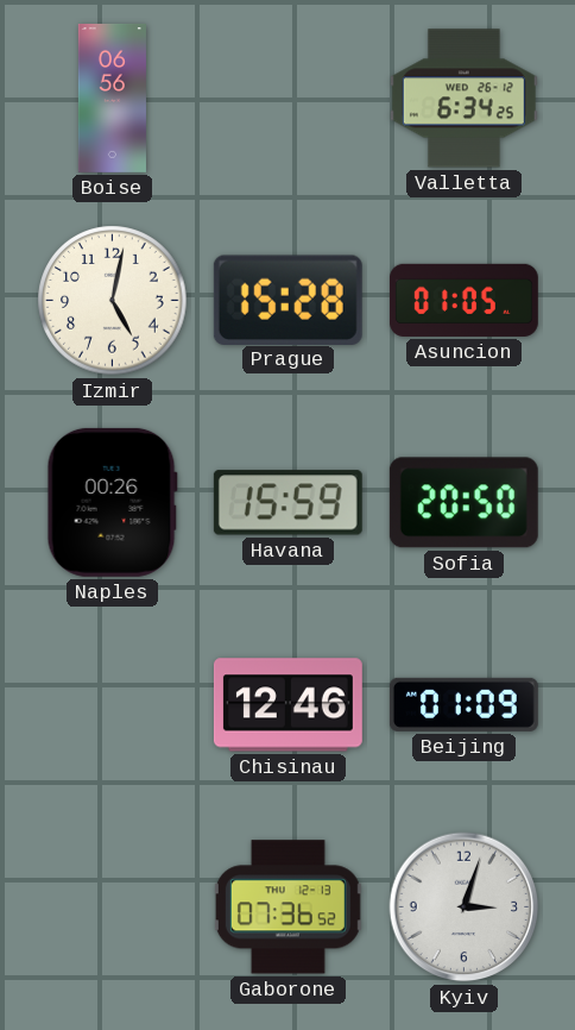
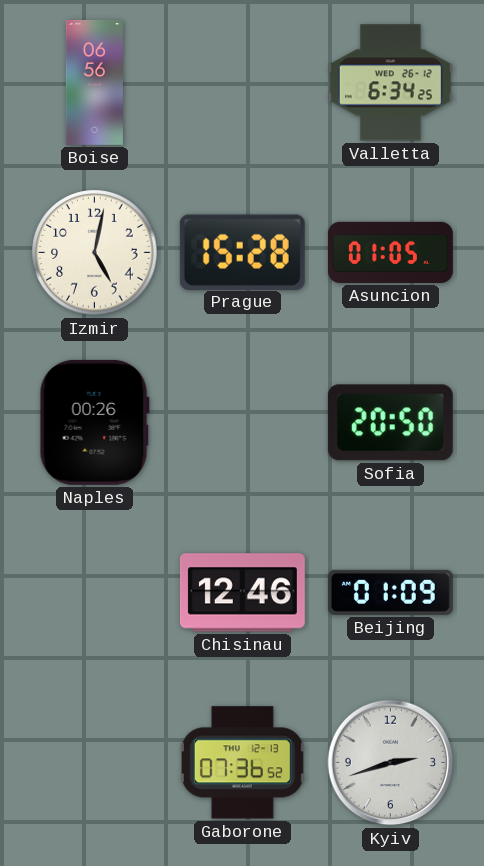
Havana: 15:59 -> none (287, 503)
Kyiv: 3:03 -> 2:42 (391, 763)
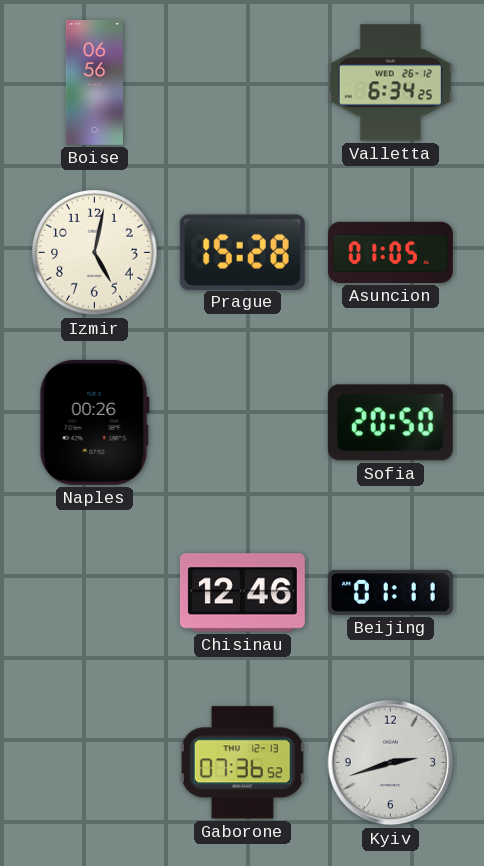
Beijing: 01:09 -> 01:11 (390, 592)
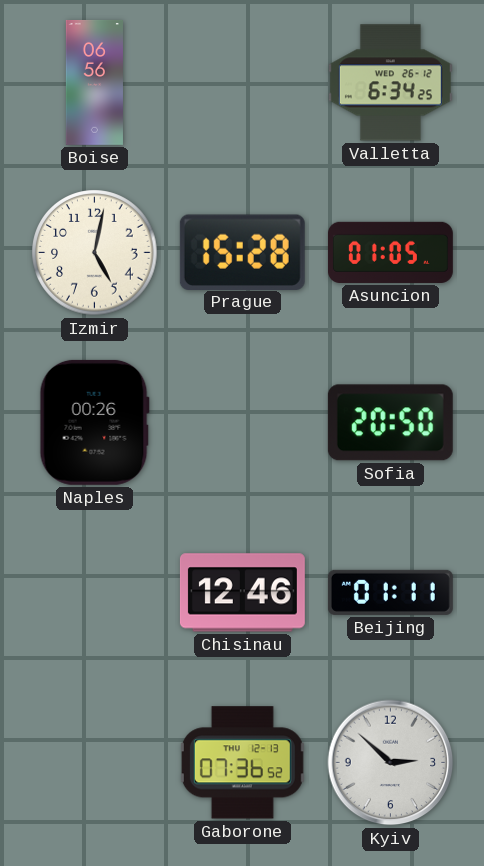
Kyiv: 2:42 -> 2:52 (391, 763)
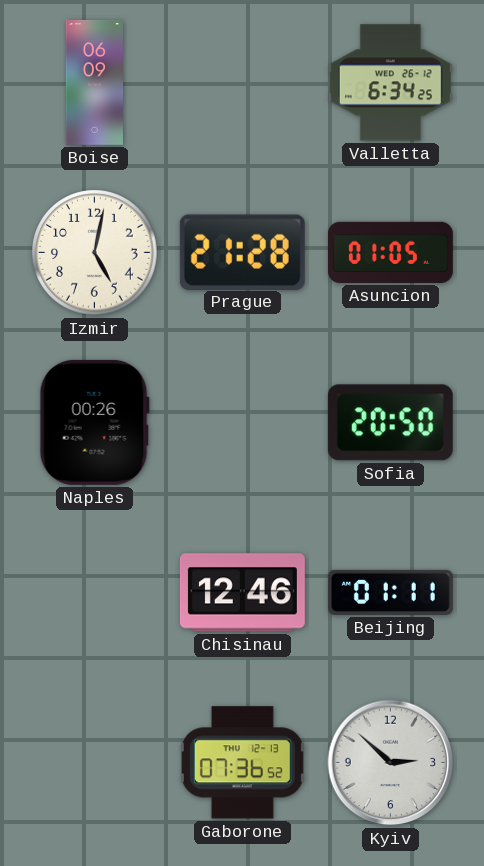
Boise: 06:56 -> 06:09 (94, 82)
Prague: 15:28 -> 21:28 (242, 252)
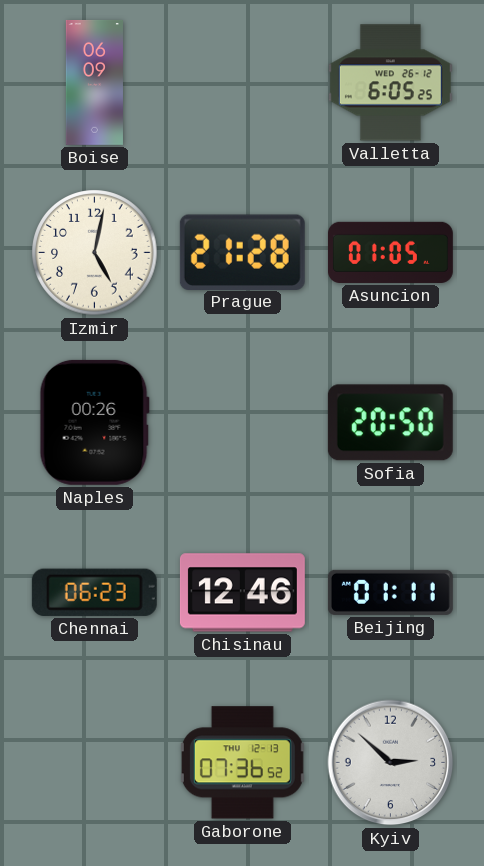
Valletta: 6:34 -> 6:05 (390, 83)
Chennai: none -> 06:23 (94, 592)
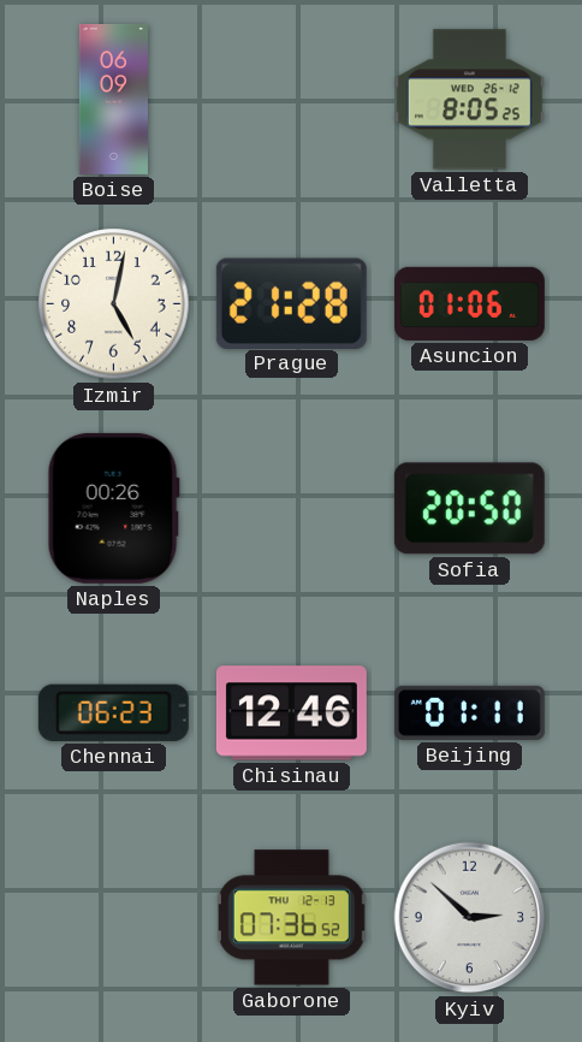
Valletta: 6:05 -> 8:05 (469, 100)
Asuncion: 01:05 -> 01:06 (469, 303)
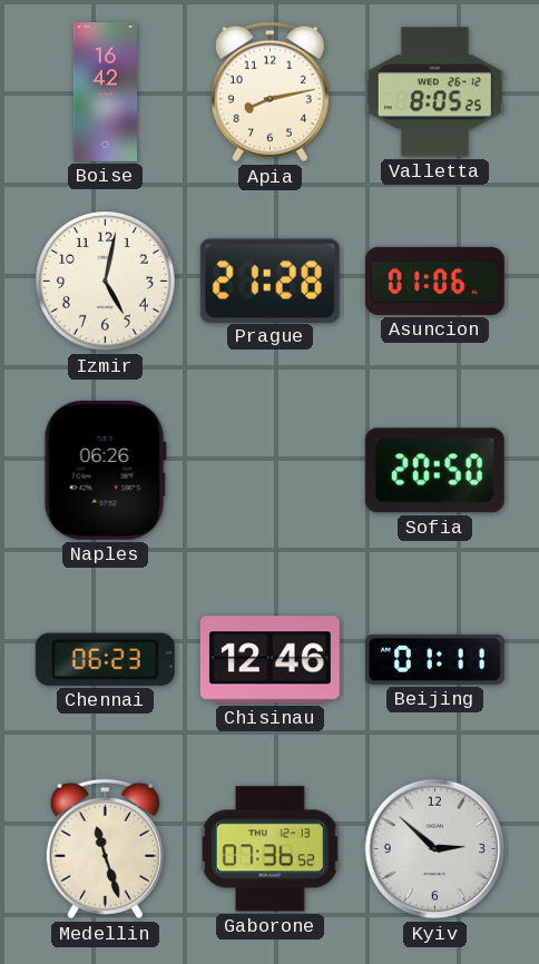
Boise: 06:09 -> 16:42 (105, 91)
Apia: none -> 8:13 (269, 92)
Naples: 00:26 -> 06:26 (105, 470)
Medellin: none -> 11:27 (105, 849)
